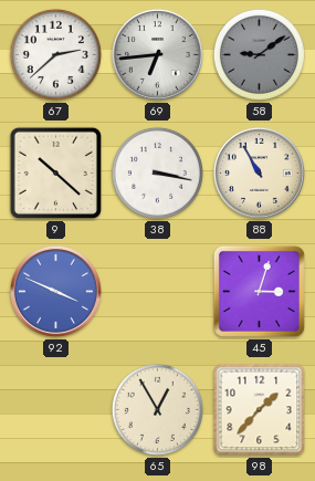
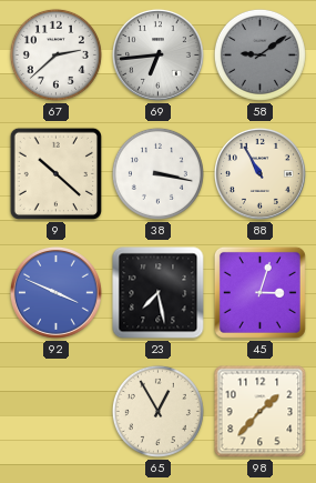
23: none -> 7:28 (159, 293)
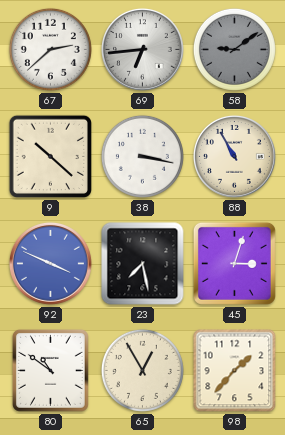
80: none -> 10:51 (50, 370)
